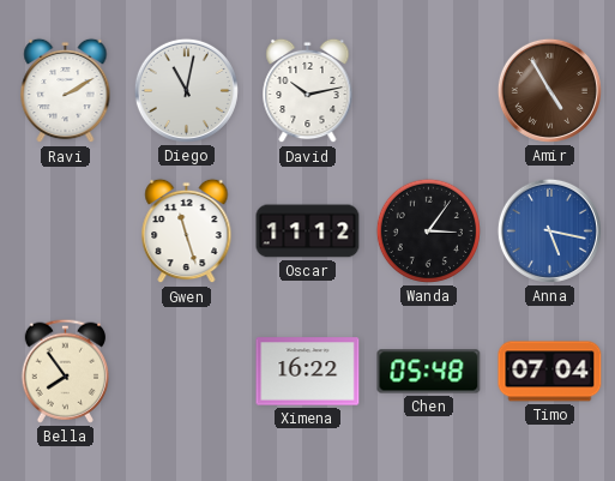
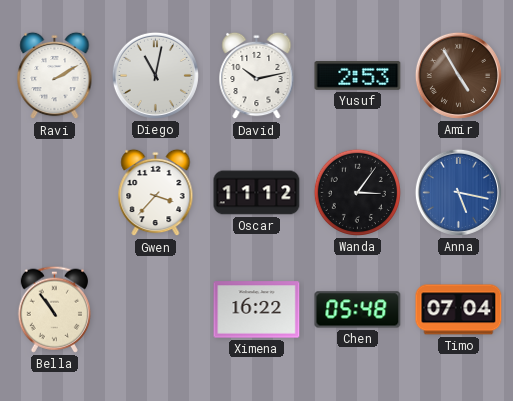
Yusuf: none -> 2:53 (358, 76)
Gwen: 11:27 -> 3:37 (156, 193)
Bella: 7:54 -> 10:54 (54, 309)
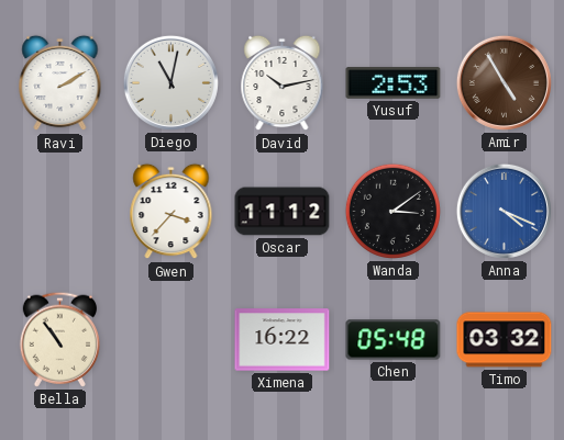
Wanda: 3:06 -> 3:09 (392, 211)
Anna: 5:17 -> 4:19 (504, 211)
Timo: 07:04 -> 03:32 (505, 340)
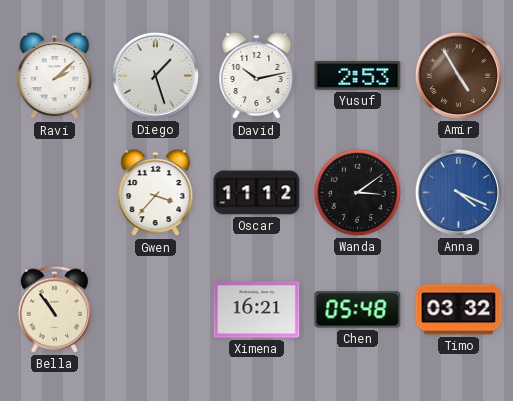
Ravi: 2:10 -> 2:08 (55, 76)
Diego: 11:02 -> 1:27 (155, 75)
Ximena: 16:22 -> 16:21 (257, 310)
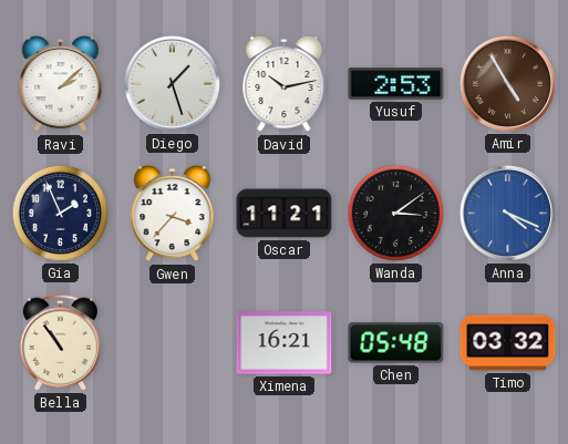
Gia: none -> 1:56 (60, 213)
Oscar: 11:12 -> 11:21 (285, 214)
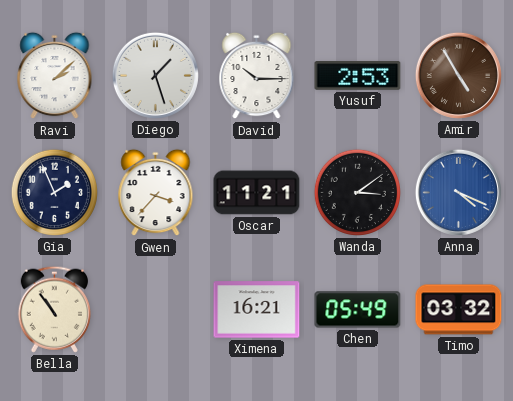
David: 10:13 -> 10:15 (257, 76)
Chen: 05:48 -> 05:49 (358, 310)
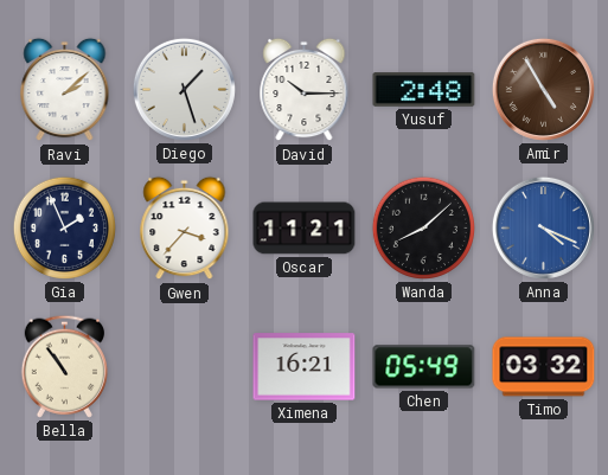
Yusuf: 2:53 -> 2:48 (424, 90)
Wanda: 3:09 -> 8:08 (423, 227)
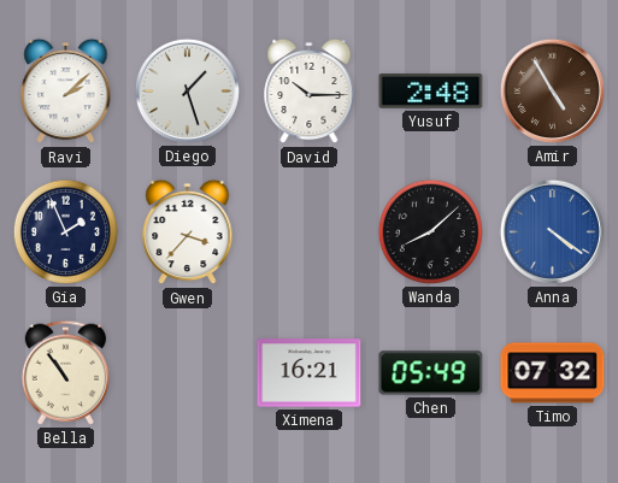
Oscar: 11:21 -> none (305, 229)
Anna: 4:19 -> 4:21 (552, 231)
Timo: 03:32 -> 07:32 (553, 373)
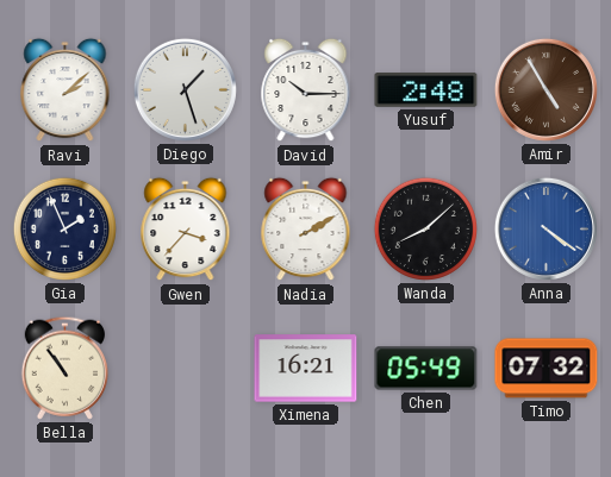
Nadia: none -> 2:10 (306, 230)
